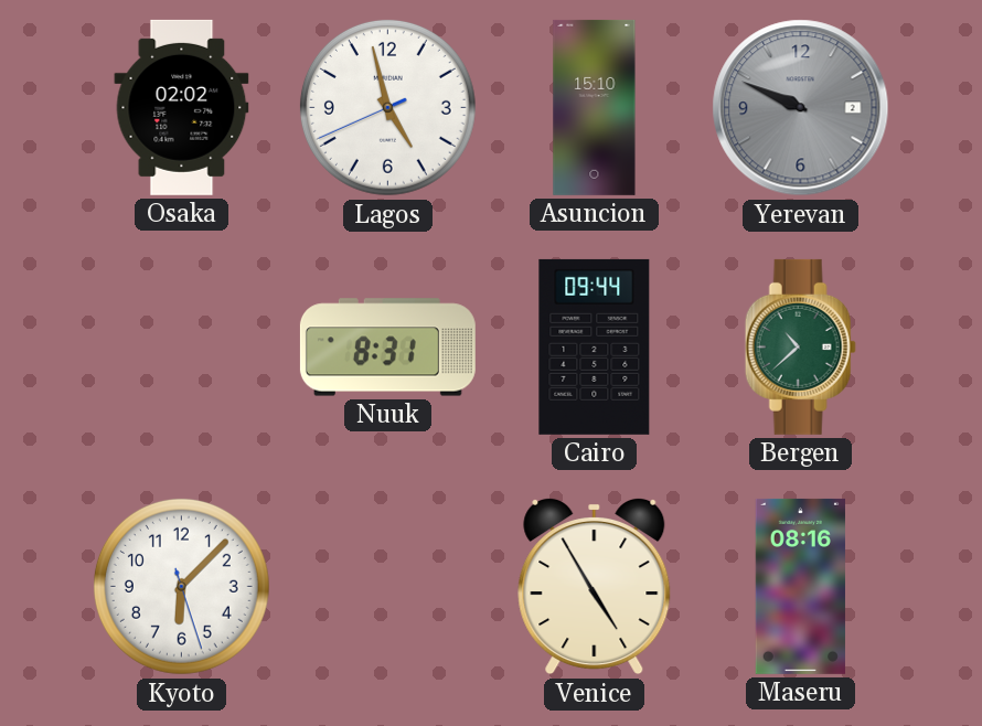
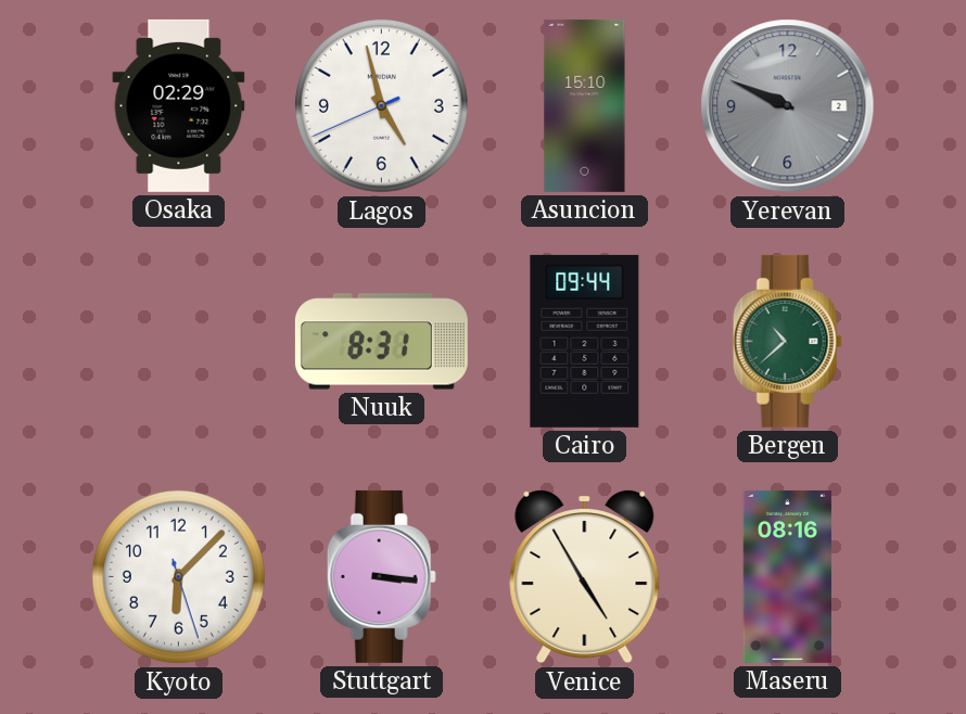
Osaka: 02:02 -> 02:29 (179, 105)
Stuttgart: none -> 3:16 (381, 576)
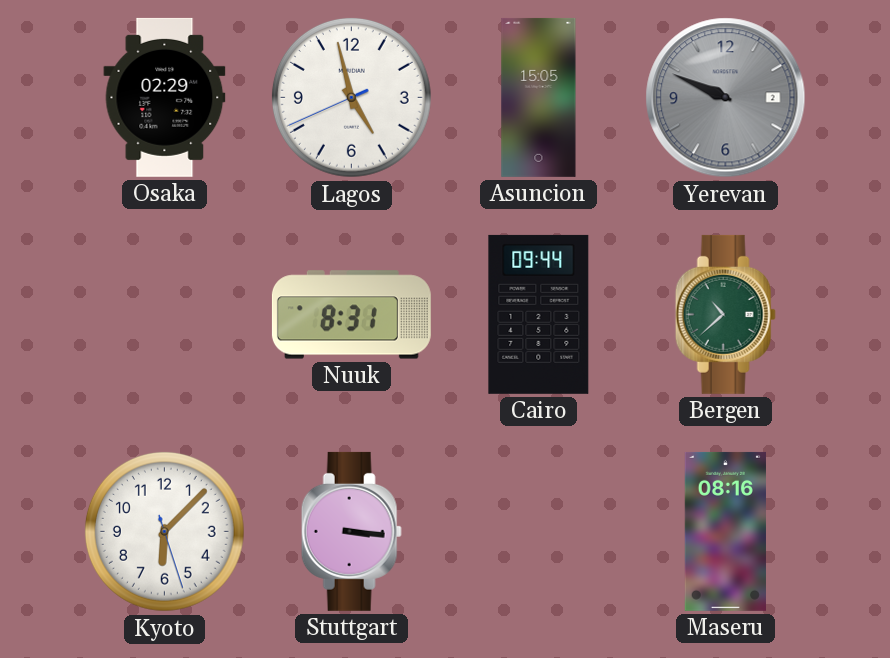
Asuncion: 15:10 -> 15:05 (539, 97)
Venice: 4:55 -> none (585, 576)
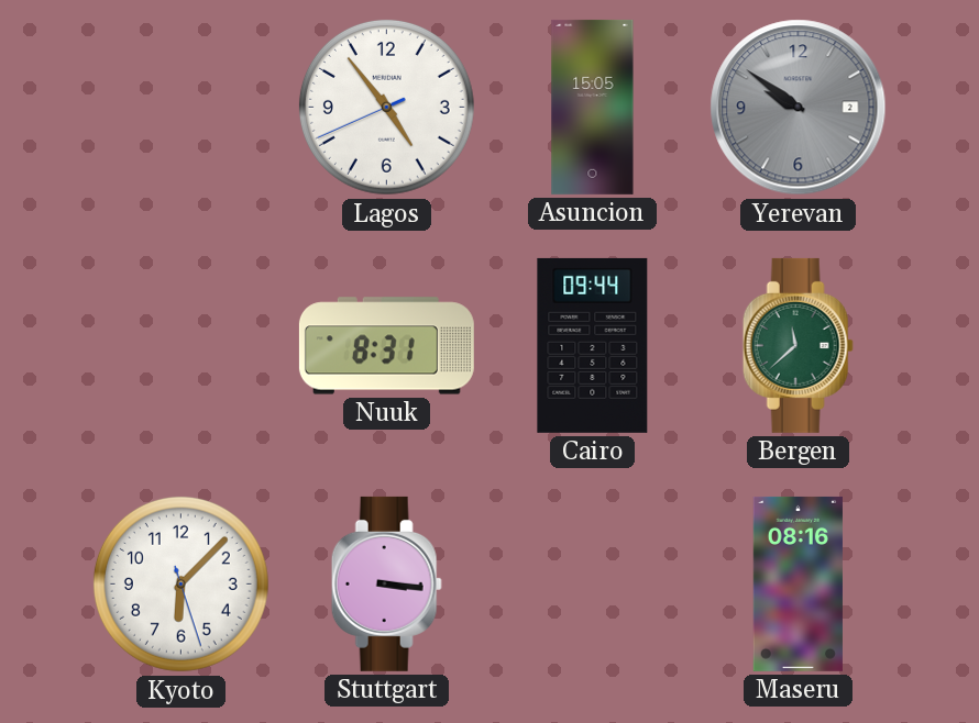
Osaka: 02:29 -> none (165, 97)
Lagos: 4:57 -> 4:53 (386, 107)
Yerevan: 9:49 -> 9:51 (799, 108)
Bergen: 10:38 -> 11:38 (798, 345)
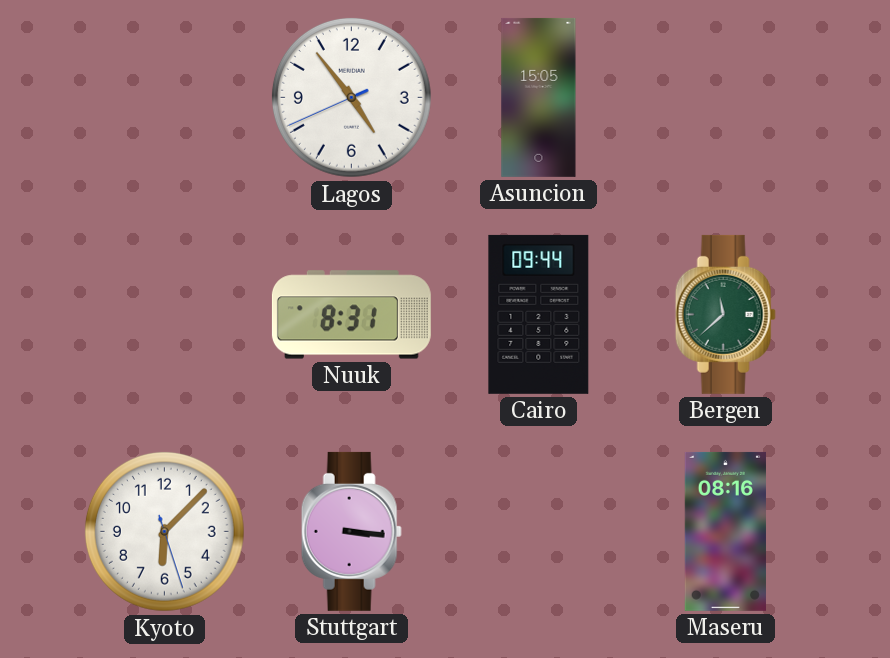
Yerevan: 9:51 -> none (799, 108)
